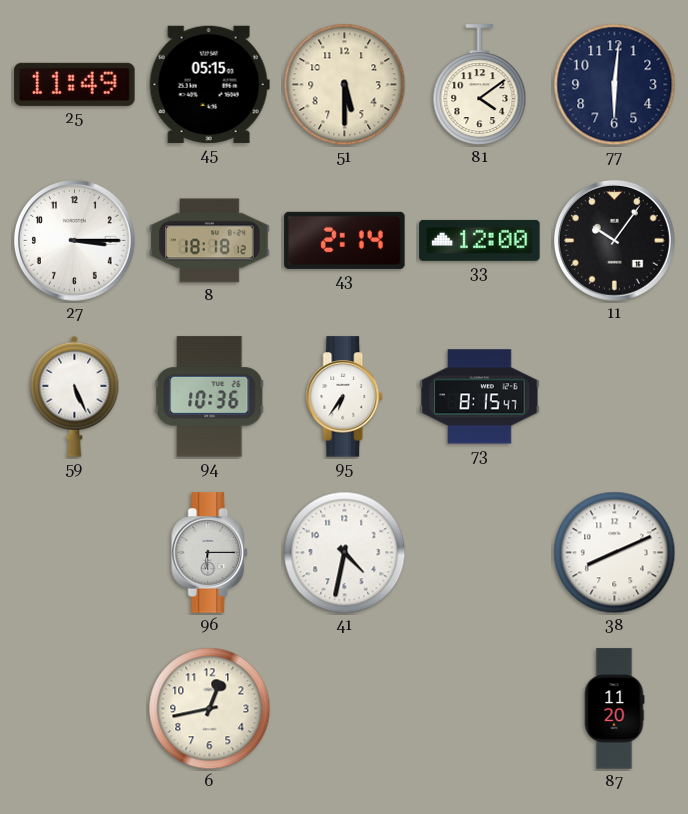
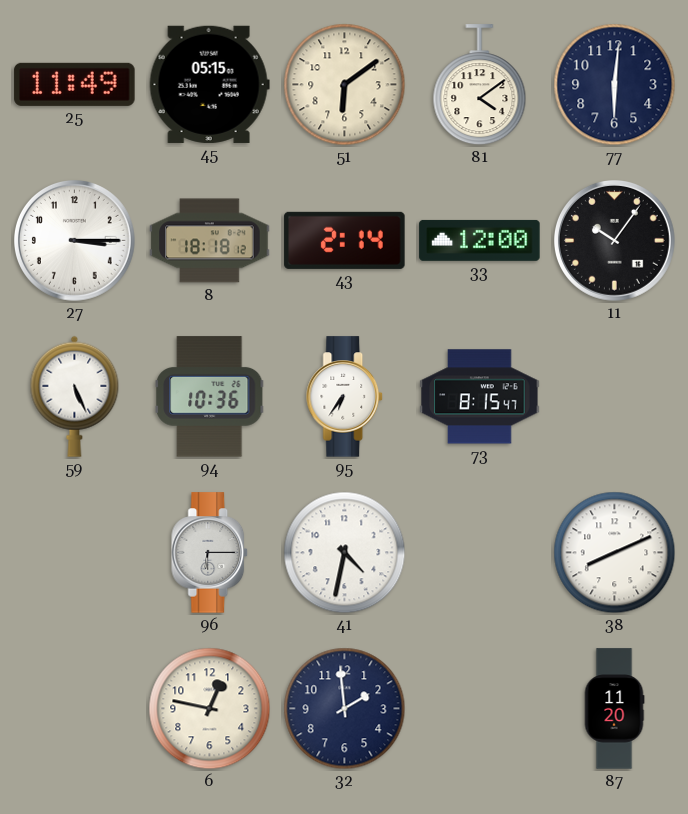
51: 5:30 -> 6:09 (345, 85)
6: 12:43 -> 12:47 (210, 709)
32: none -> 1:59 (345, 709)
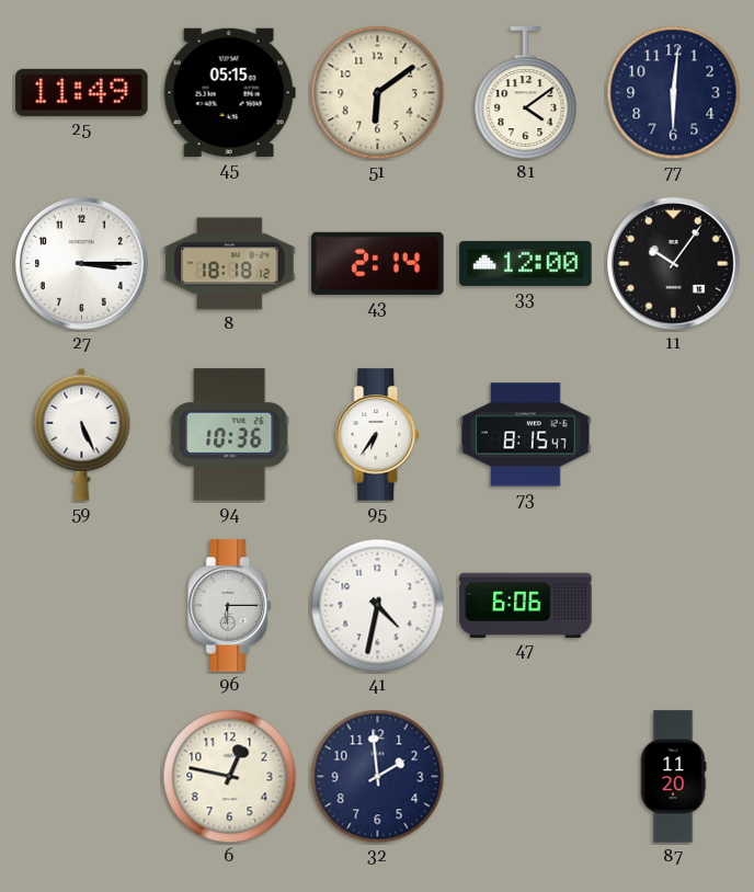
47: none -> 6:06 (526, 605)
38: 8:11 -> none (615, 553)
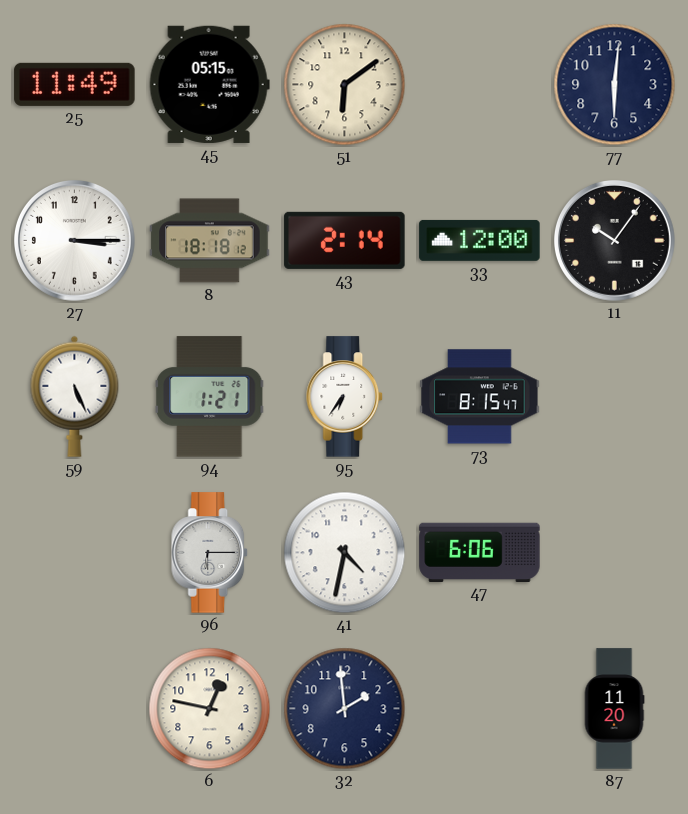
81: 4:09 -> none (526, 93)
94: 10:36 -> 1:21 (210, 397)
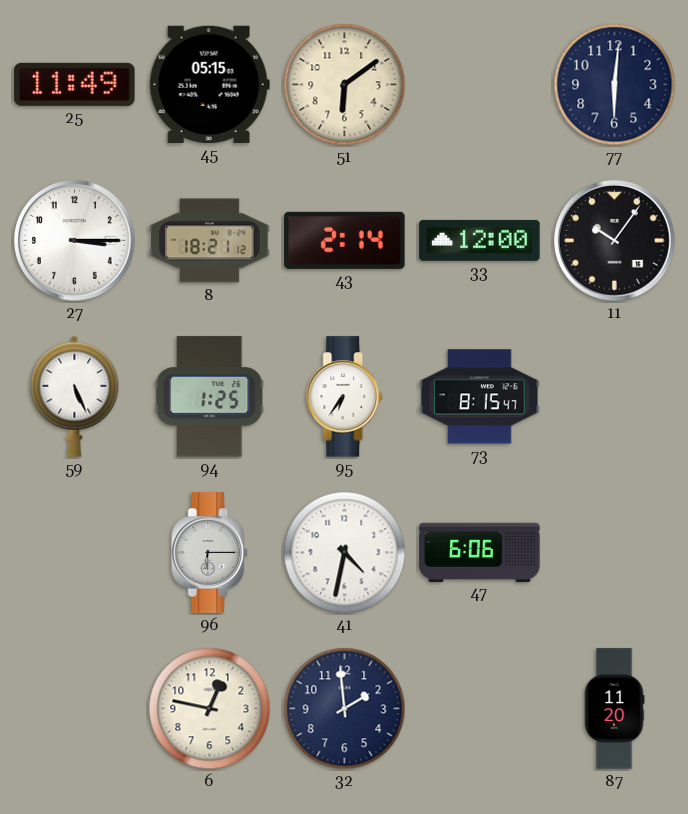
8: 18:18 -> 18:21 (210, 241)
94: 1:21 -> 1:25 (210, 397)
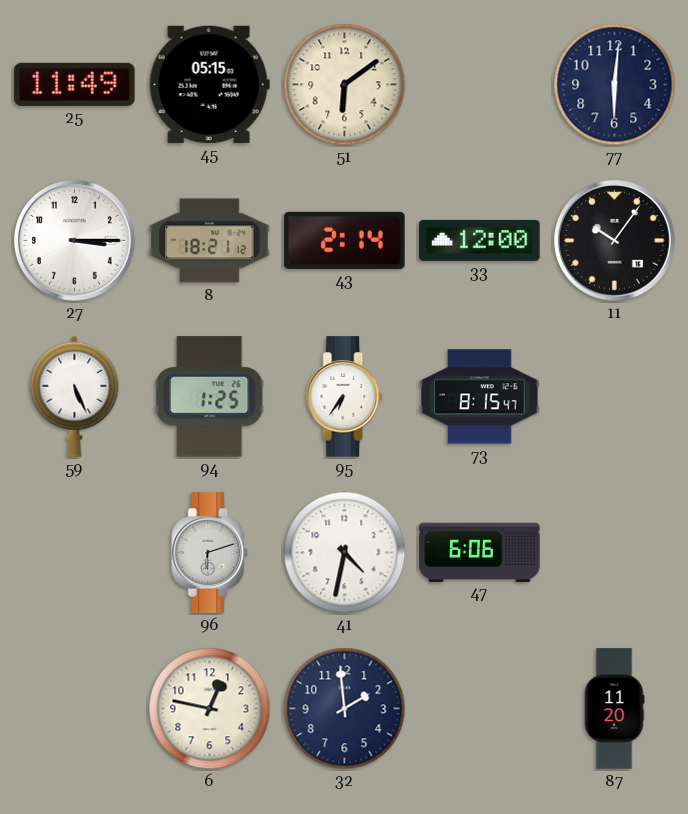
96: 6:15 -> 6:12 (210, 553)
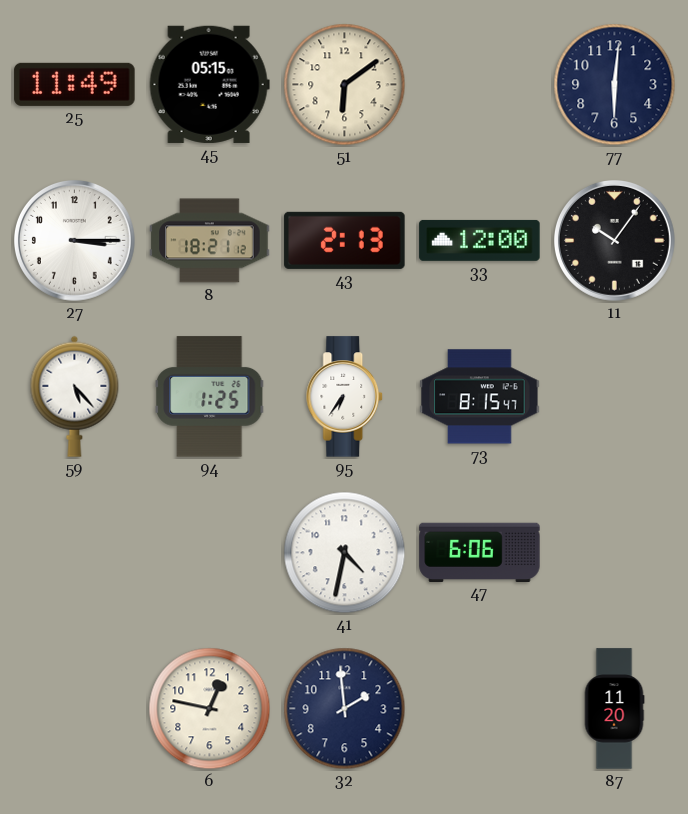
43: 2:14 -> 2:13 (345, 240)
59: 5:26 -> 5:23 (75, 396)
96: 6:12 -> none (210, 553)
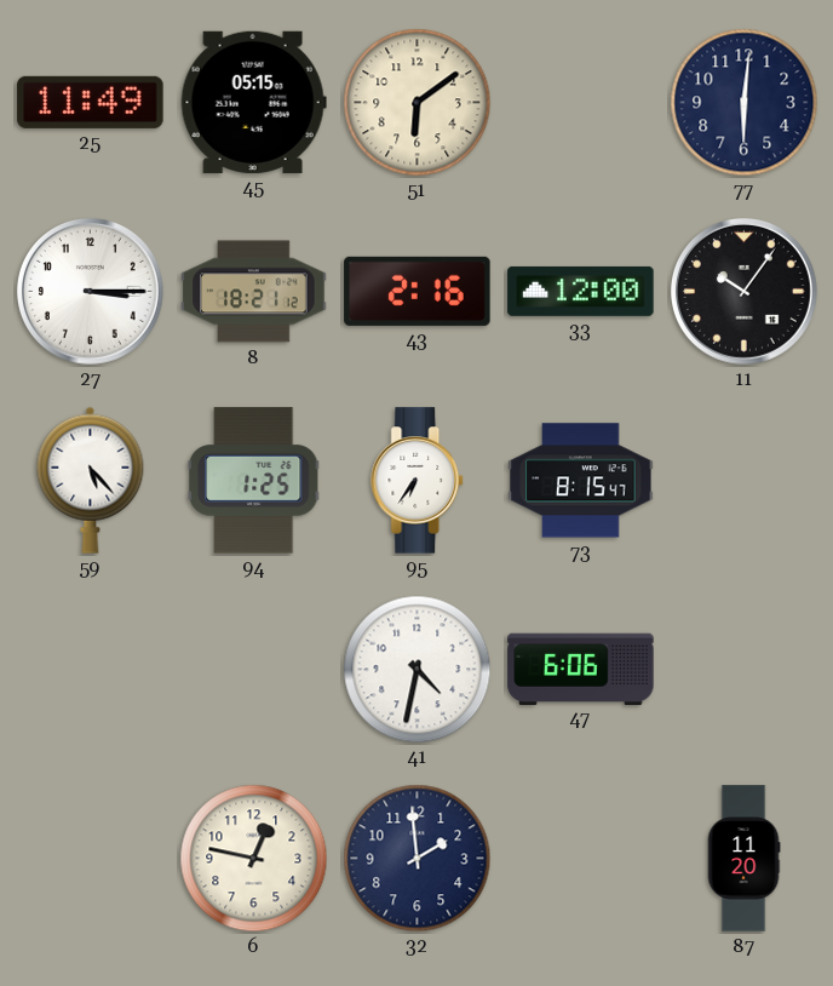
43: 2:13 -> 2:16 (418, 291)
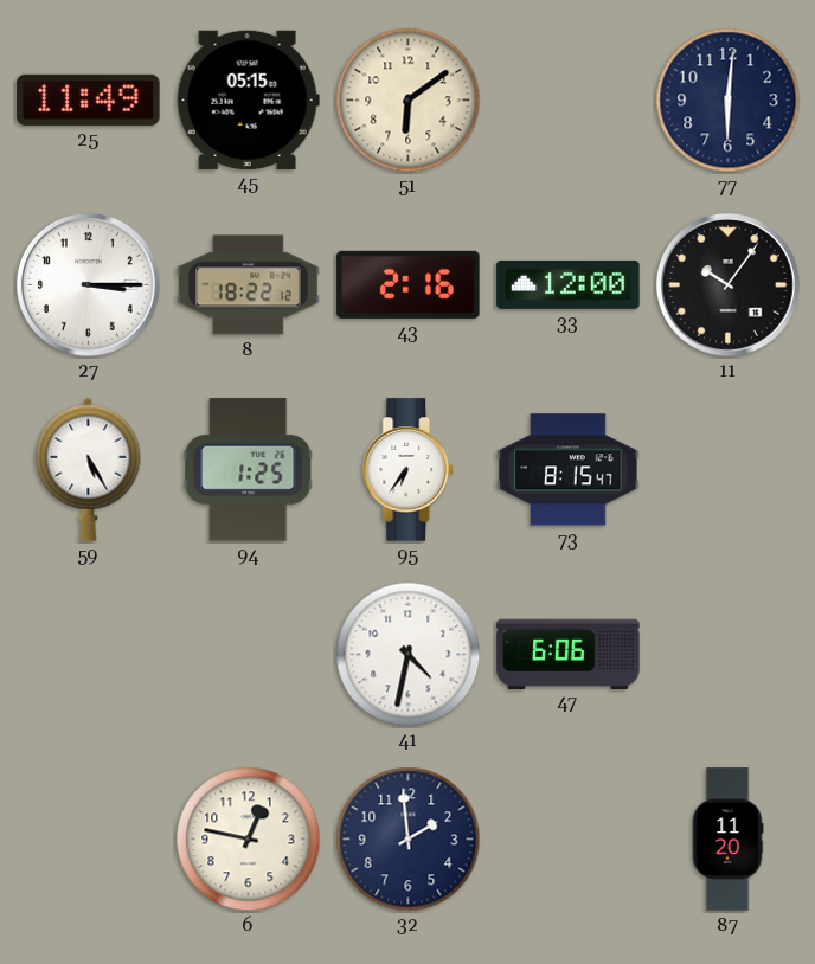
8: 18:21 -> 18:22 (249, 285)
59: 5:23 -> 5:25 (89, 469)
